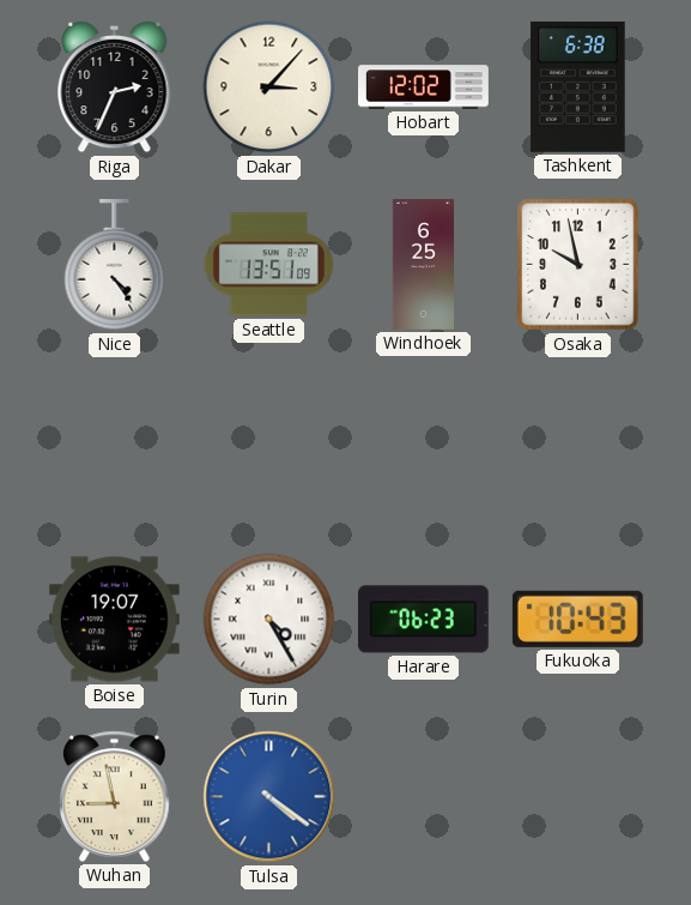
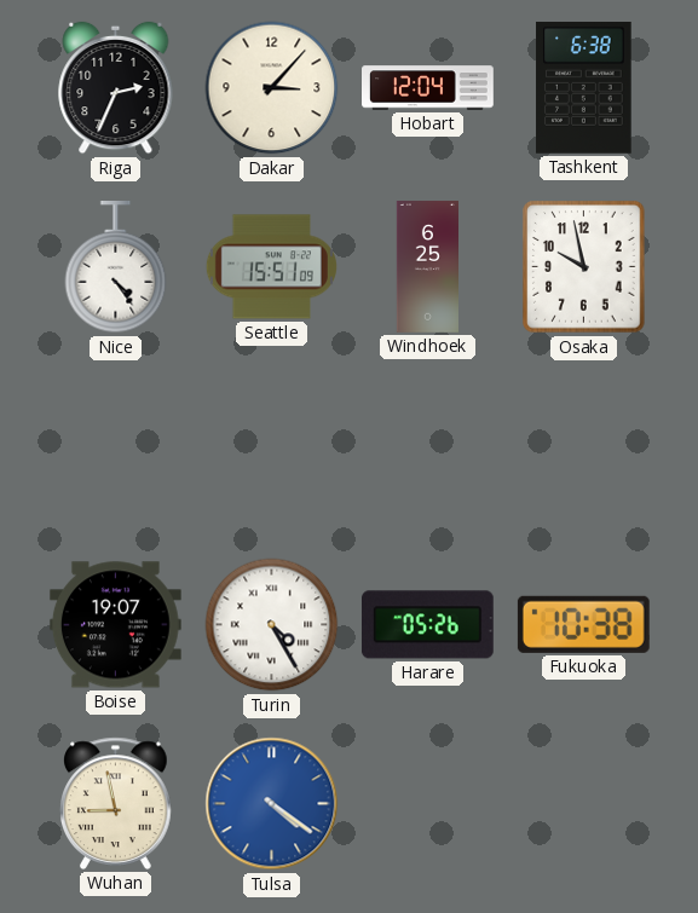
Hobart: 12:02 -> 12:04 (428, 88)
Seattle: 13:51 -> 15:51 (271, 267)
Harare: 06:23 -> 05:26 (427, 625)
Fukuoka: 10:43 -> 10:38 (583, 624)
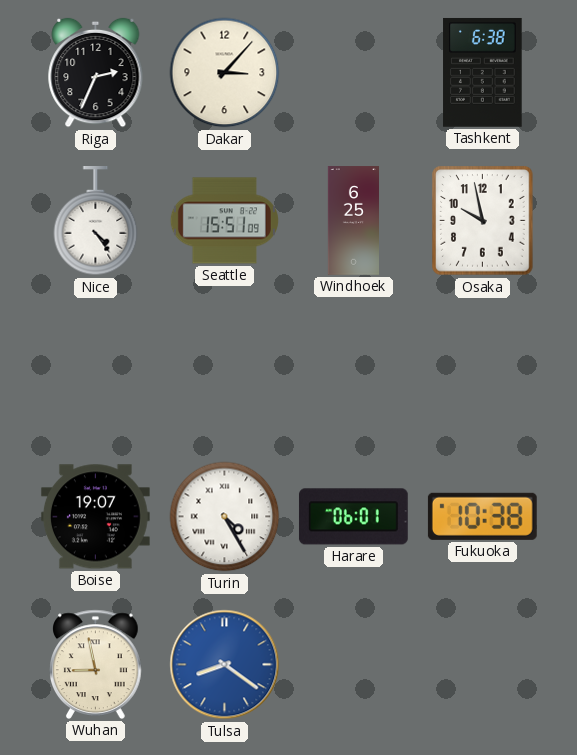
Hobart: 12:04 -> none (428, 88)
Harare: 05:26 -> 06:01 (353, 517)
Tulsa: 4:21 -> 8:21 (225, 665)
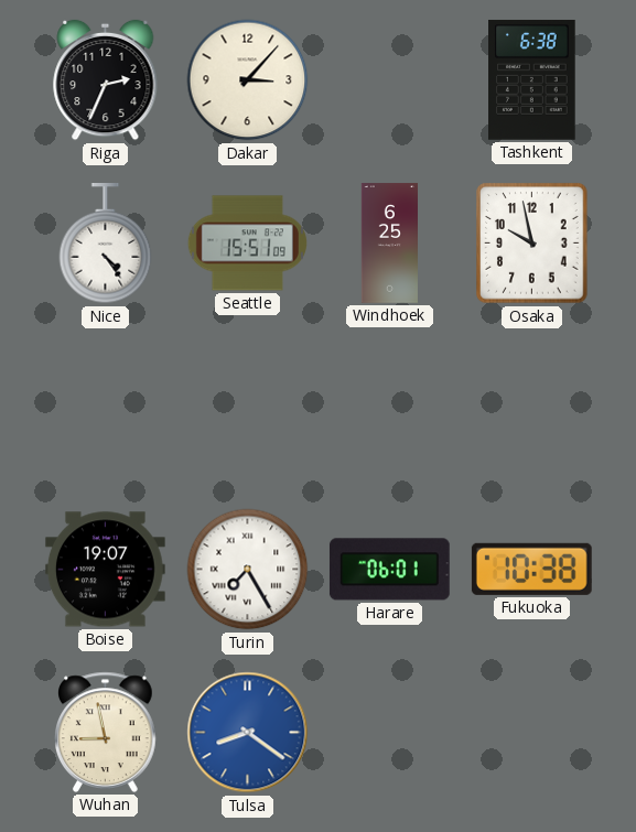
Turin: 4:25 -> 7:25 (248, 570)
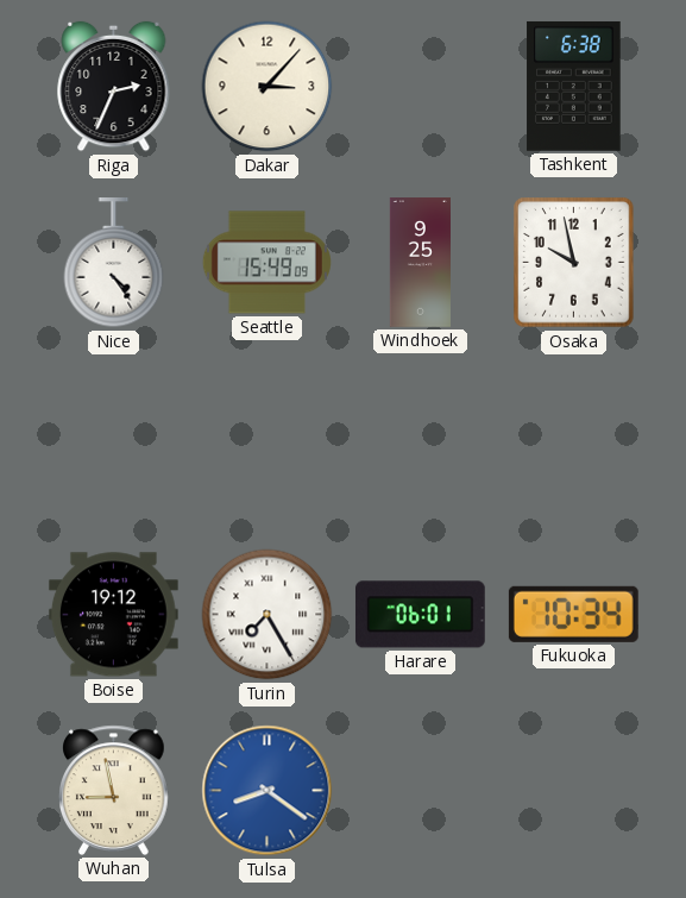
Seattle: 15:51 -> 15:49 (266, 263)
Windhoek: 6:25 -> 9:25 (420, 263)
Boise: 19:07 -> 19:12 (113, 615)
Fukuoka: 10:38 -> 10:34 (573, 614)
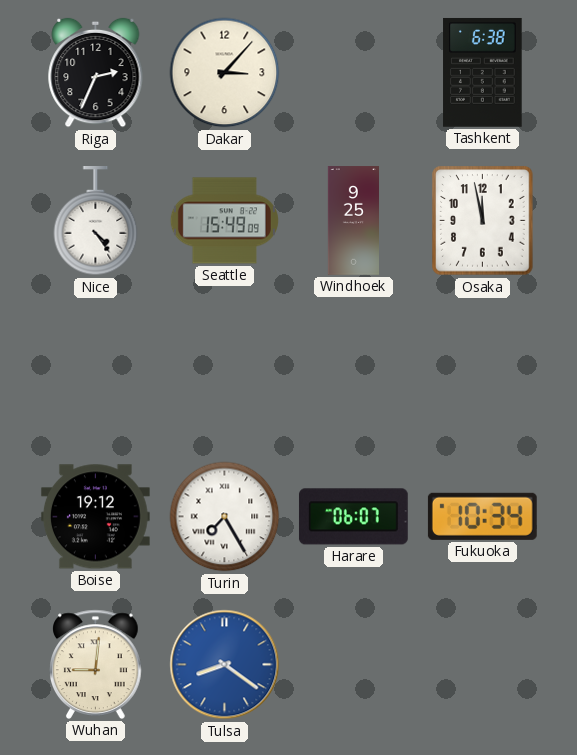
Osaka: 9:58 -> 11:58 (483, 221)
Harare: 06:01 -> 06:07 (353, 517)
Wuhan: 8:58 -> 9:01 (96, 664)
